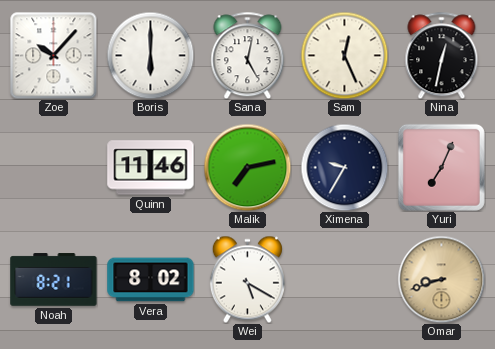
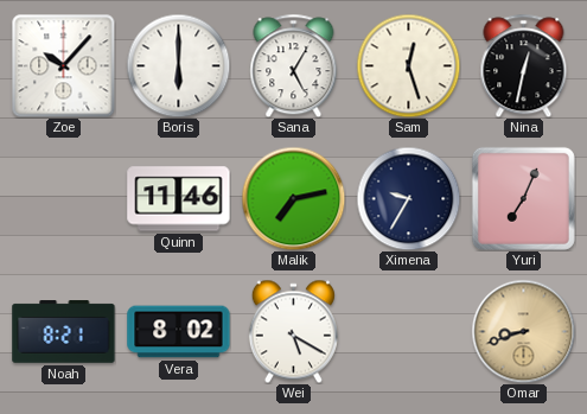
Sana: 5:02 -> 5:05 (294, 65)
Sam: 12:26 -> 12:27 (408, 65)
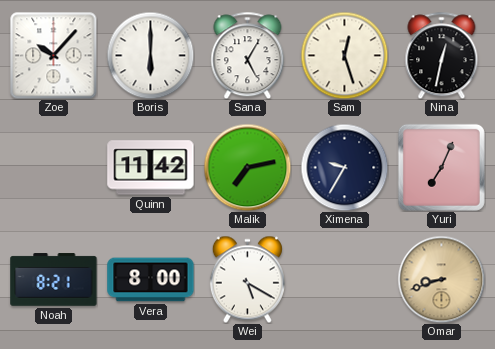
Quinn: 11:46 -> 11:42 (151, 168)
Vera: 8:02 -> 8:00 (151, 280)
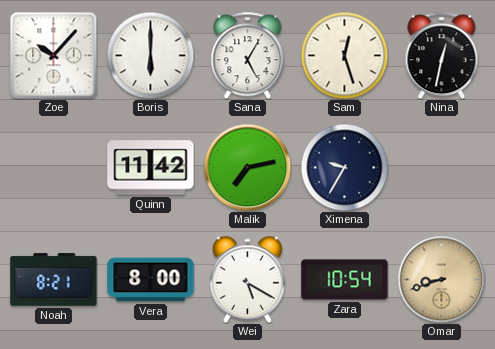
Yuri: 7:04 -> none (441, 167)
Zara: none -> 10:54 (345, 280)
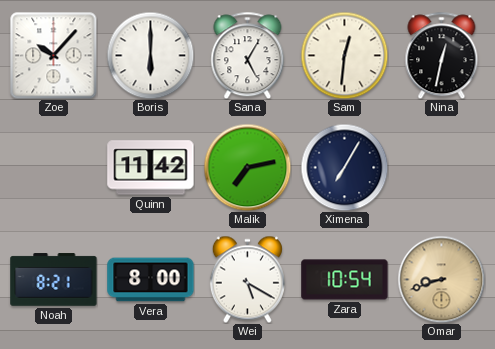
Sam: 12:27 -> 12:31 (344, 55)
Ximena: 9:35 -> 7:05 (344, 167)
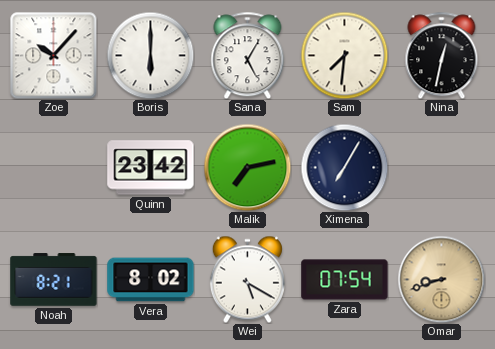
Sam: 12:31 -> 7:31 (344, 55)
Quinn: 11:42 -> 23:42 (151, 168)
Vera: 8:00 -> 8:02 (151, 280)
Zara: 10:54 -> 07:54 (345, 280)
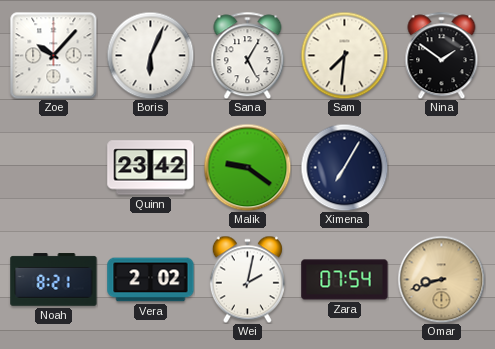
Boris: 6:00 -> 6:04 (150, 55)
Nina: 12:32 -> 1:51 (442, 55)
Malik: 7:13 -> 9:21 (247, 167)
Vera: 8:02 -> 2:02 (151, 280)
Wei: 5:20 -> 2:02 (247, 279)
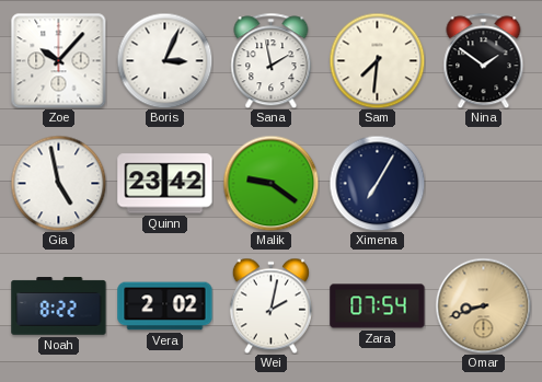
Boris: 6:04 -> 3:04 (164, 60)
Sana: 5:05 -> 1:58 (272, 60)
Gia: none -> 4:58 (58, 183)
Noah: 8:21 -> 8:22 (59, 306)
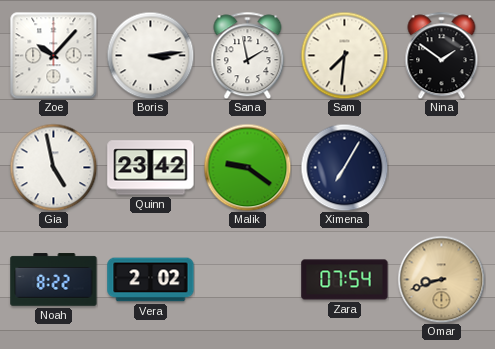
Boris: 3:04 -> 3:14 (150, 55)
Wei: 2:02 -> none (270, 305)
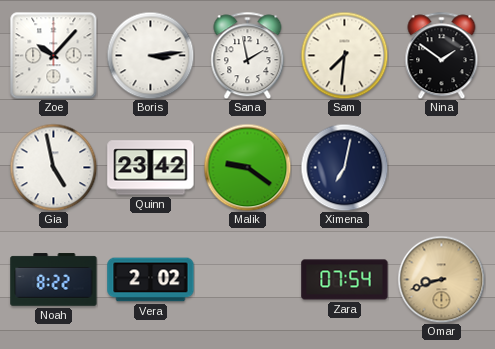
Ximena: 7:05 -> 7:02 (344, 167)
